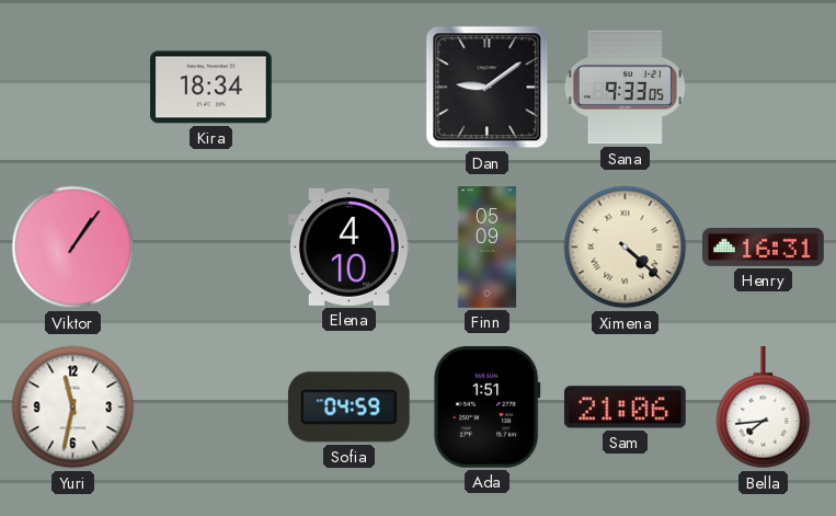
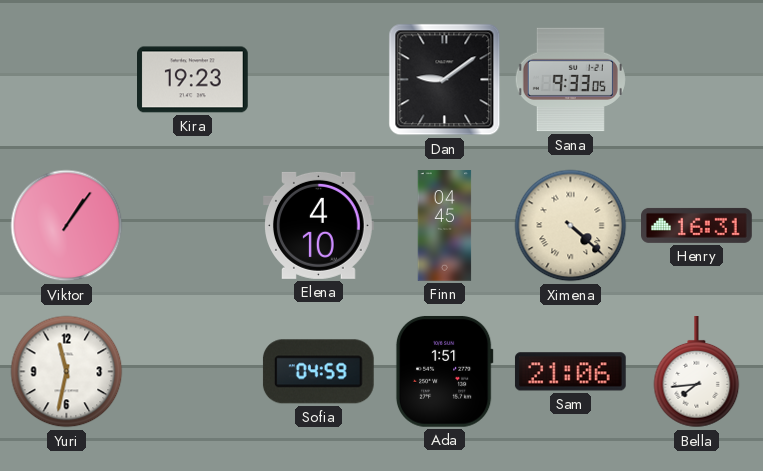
Kira: 18:34 -> 19:23 (193, 80)
Finn: 05:09 -> 04:45 (445, 226)
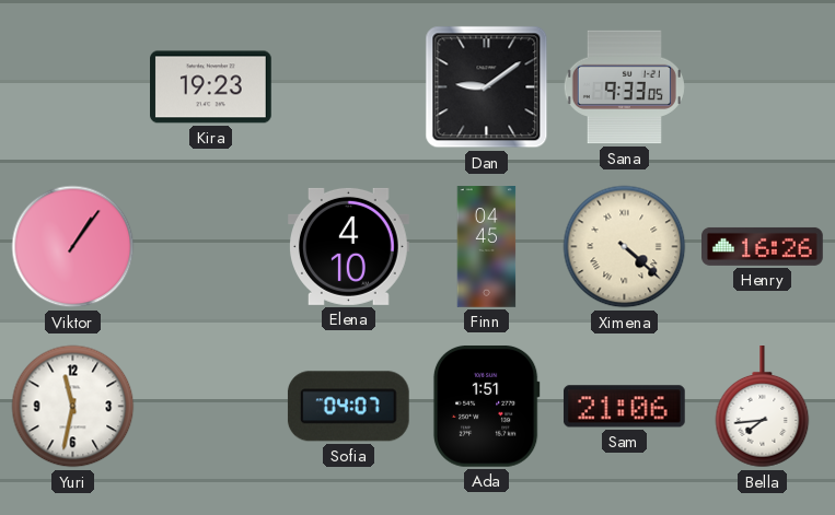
Henry: 16:31 -> 16:26 (763, 246)
Sofia: 04:59 -> 04:07 (348, 407)
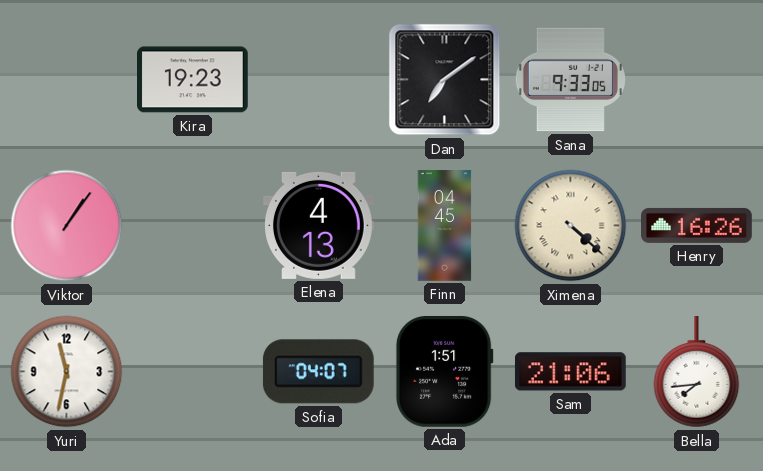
Dan: 9:09 -> 7:09 (445, 80)
Elena: 4:10 -> 4:13 (319, 225)
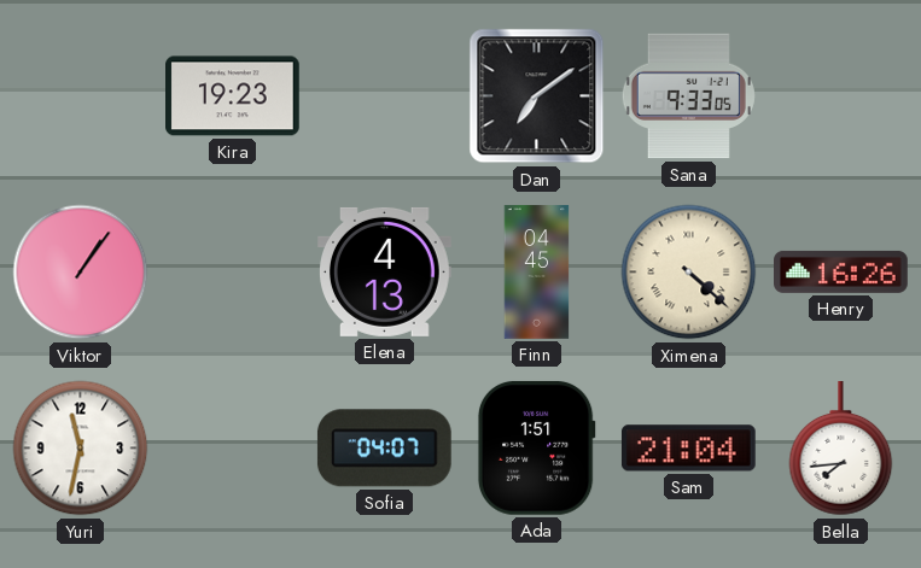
Sam: 21:06 -> 21:04 (688, 449)
